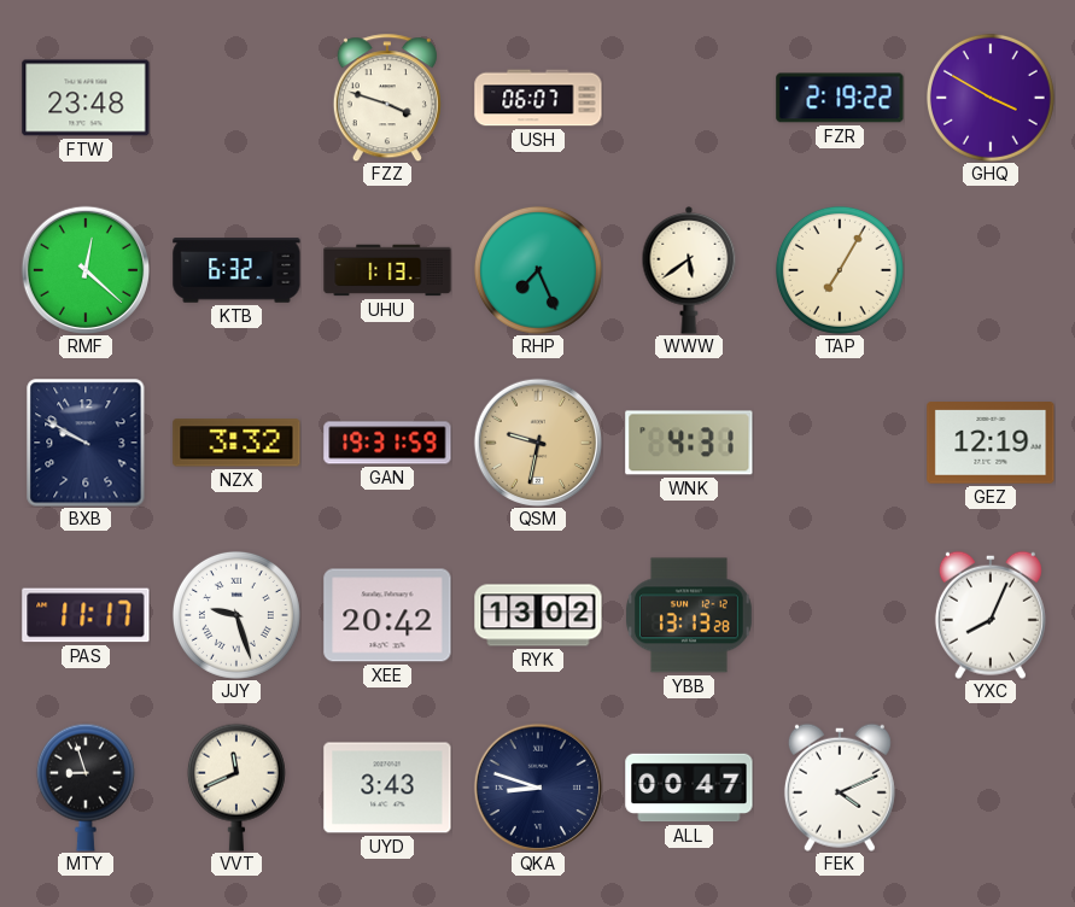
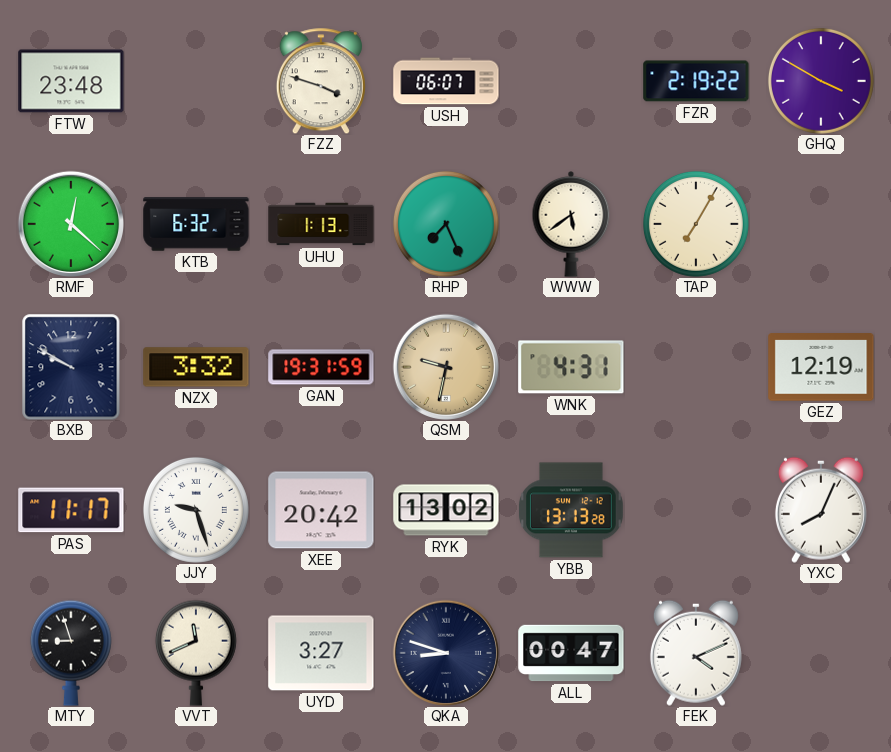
UYD: 3:43 -> 3:27 (321, 653)
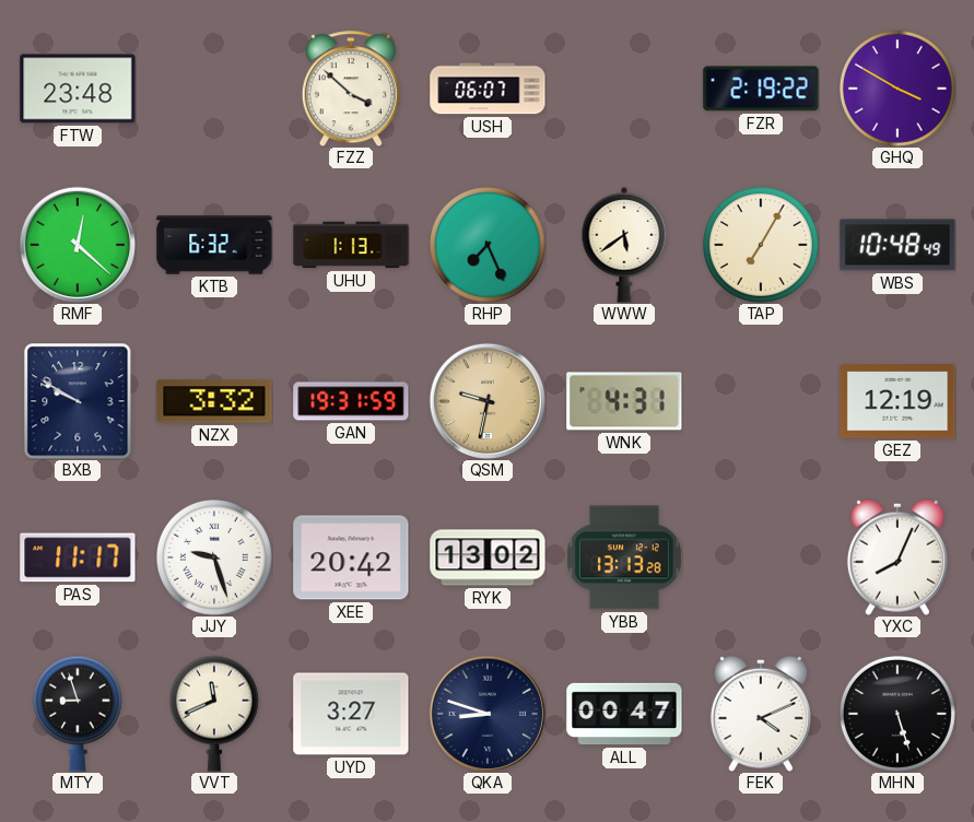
FZZ: 3:48 -> 3:52 (351, 89)
WBS: none -> 10:48 (897, 245)
MHN: none -> 5:27 (897, 714)
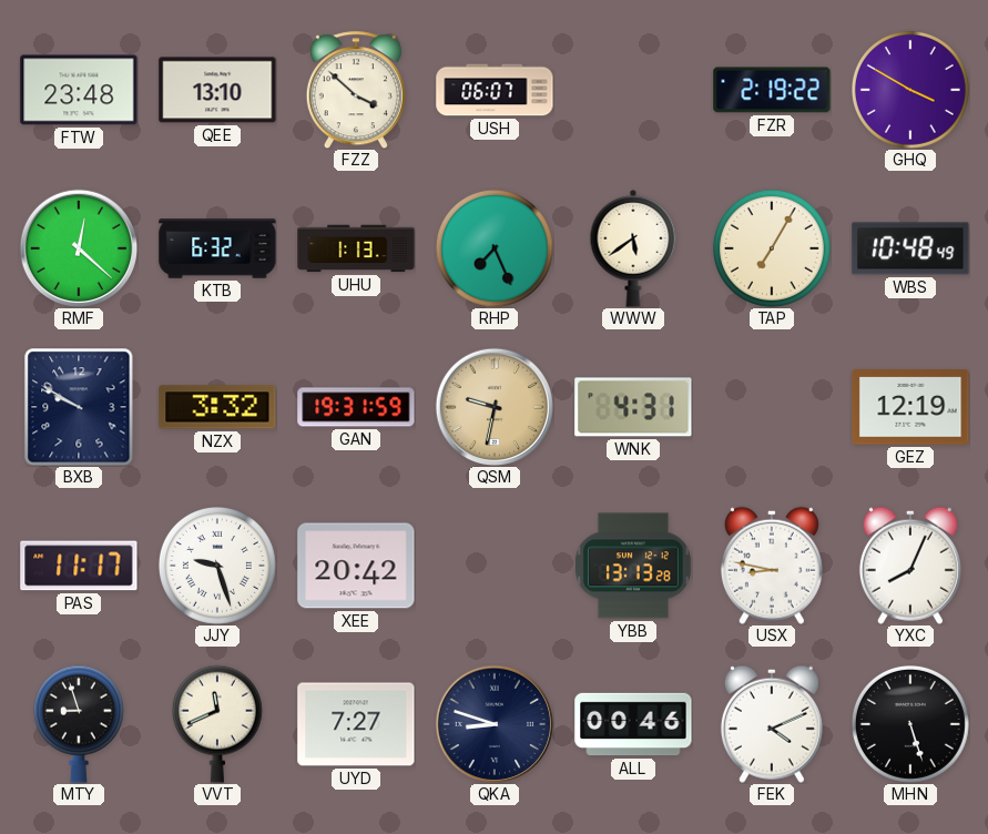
QEE: none -> 13:10 (217, 90)
RYK: 13:02 -> none (488, 557)
USX: none -> 8:47 (772, 566)
UYD: 3:27 -> 7:27 (356, 724)
ALL: 00:47 -> 00:46 (633, 724)
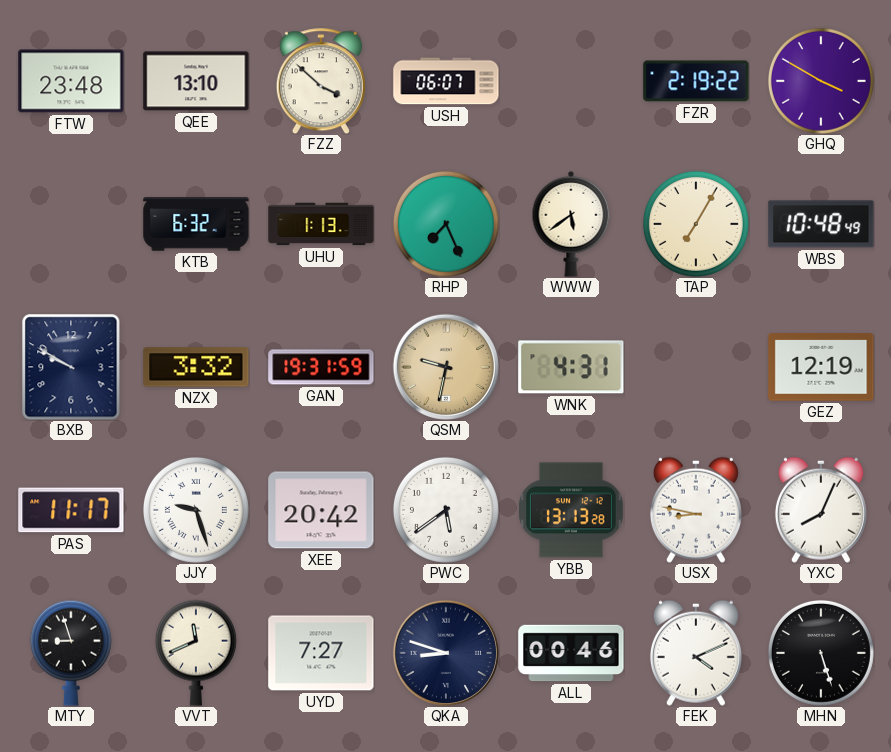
RMF: 12:22 -> none (78, 247)
PWC: none -> 5:39 (446, 510)
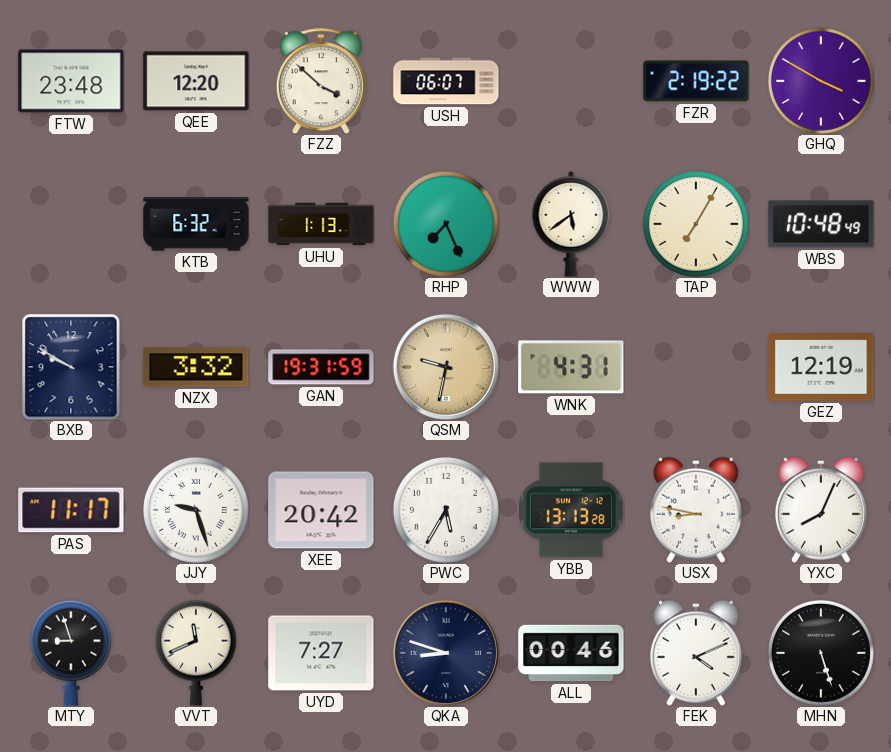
QEE: 13:10 -> 12:20 (196, 81)
PWC: 5:39 -> 5:35 (446, 510)
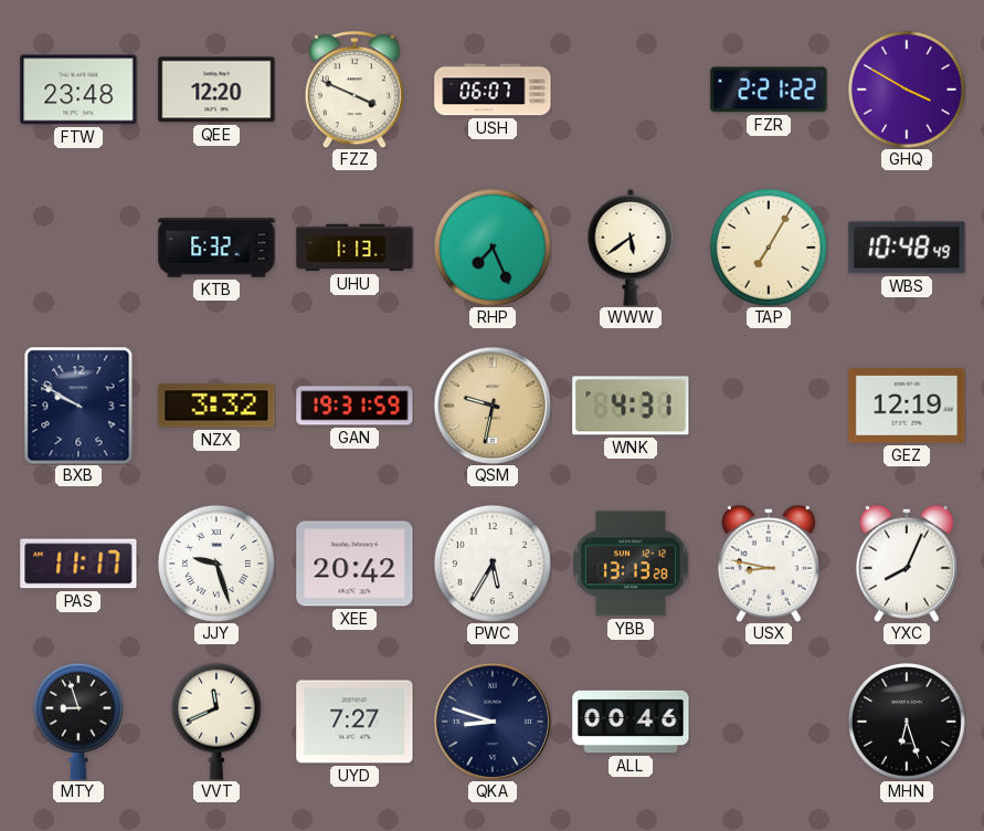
FZZ: 3:52 -> 3:49 (355, 90)
FZR: 2:19 -> 2:21 (769, 90)
FEK: 4:11 -> none (696, 653)
MHN: 5:27 -> 6:27 (907, 722)
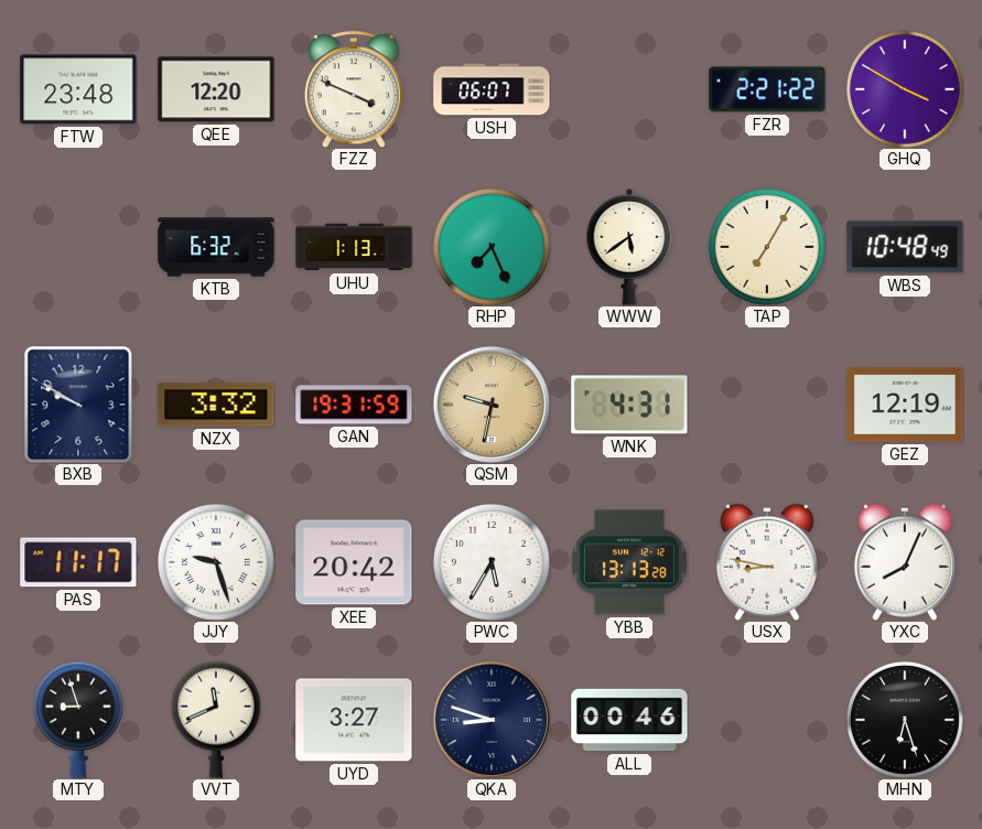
UYD: 7:27 -> 3:27 (354, 720)
